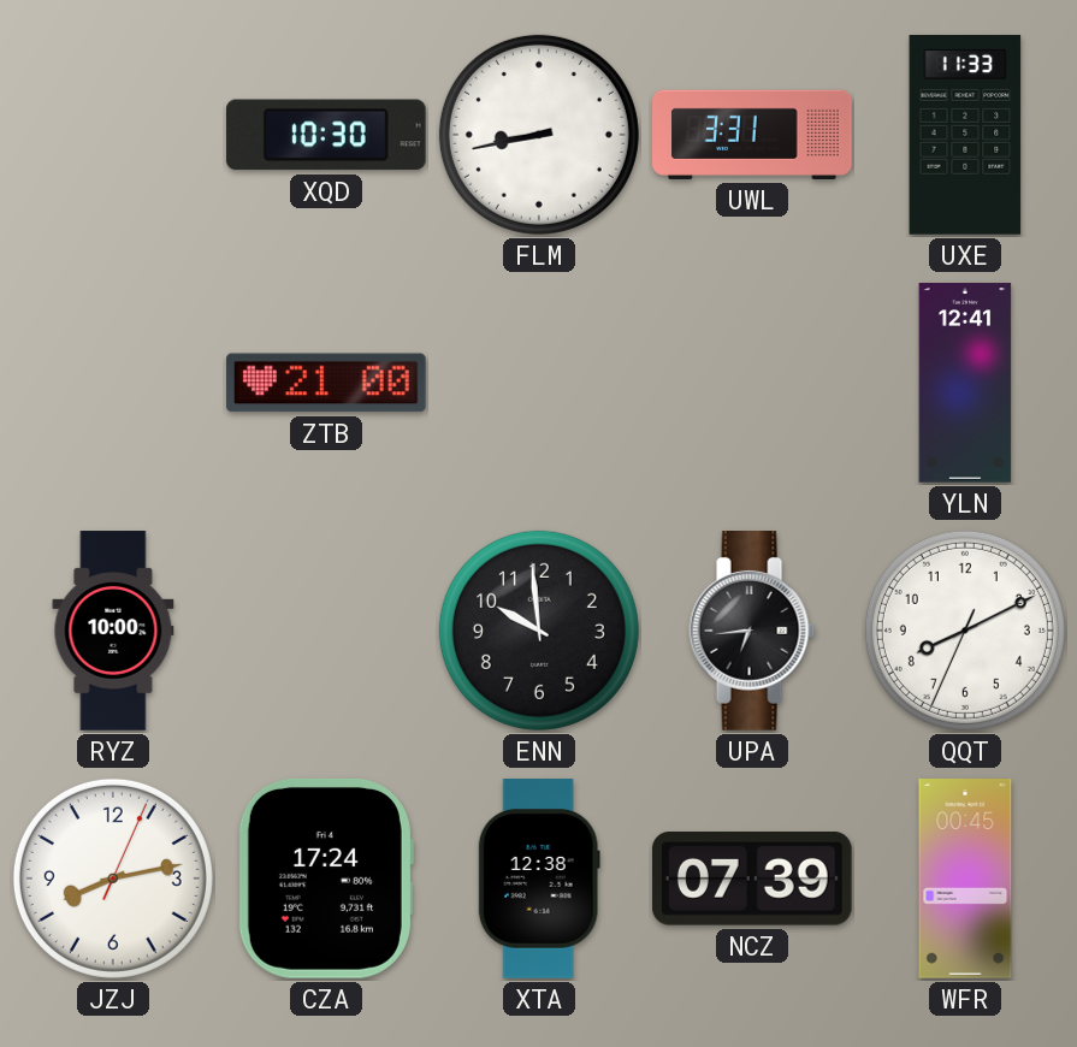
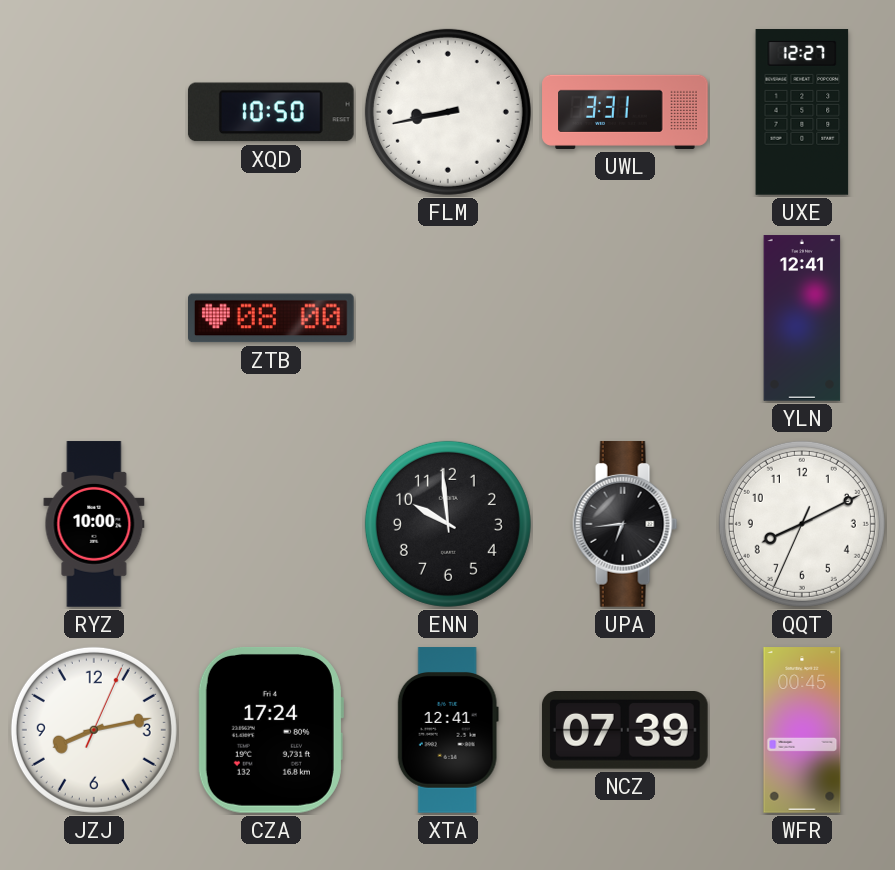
XQD: 10:30 -> 10:50 (271, 112)
UXE: 11:33 -> 12:27 (802, 112)
ZTB: 21:00 -> 08:00 (272, 318)
XTA: 12:38 -> 12:41 (448, 730)
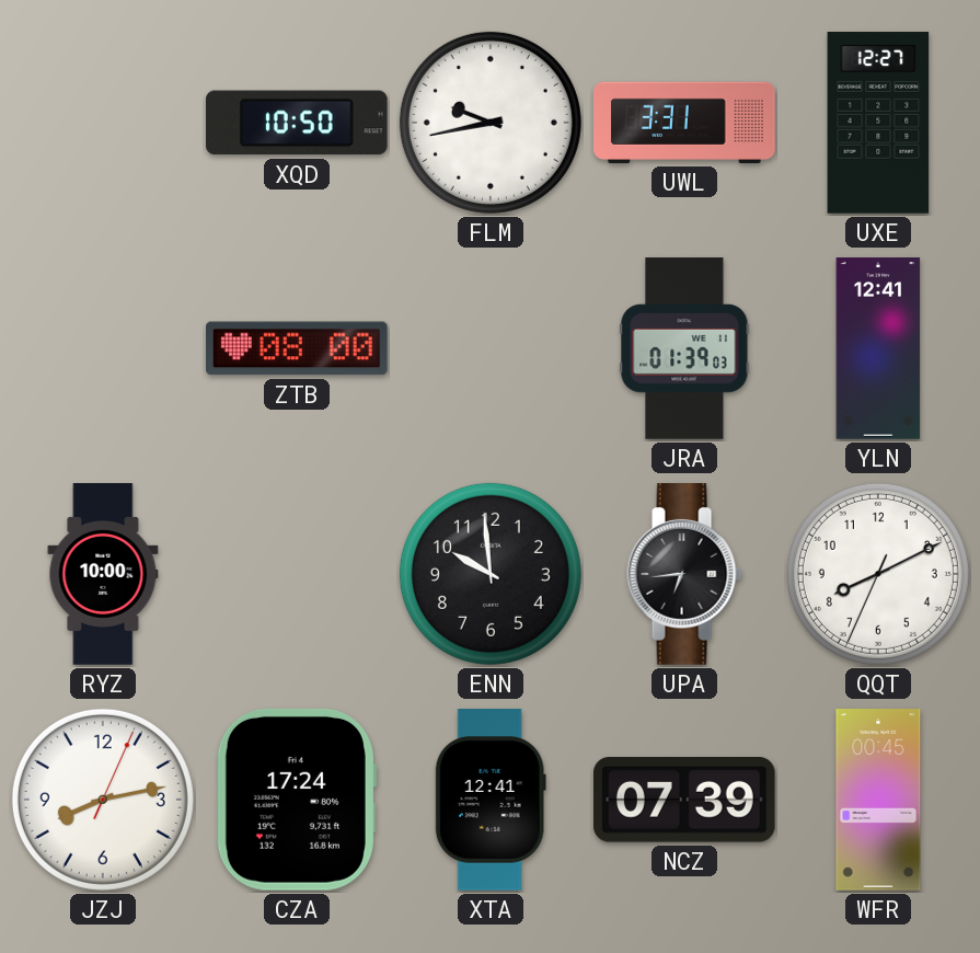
FLM: 8:43 -> 9:43 (491, 123)
JRA: none -> 01:39 (684, 348)
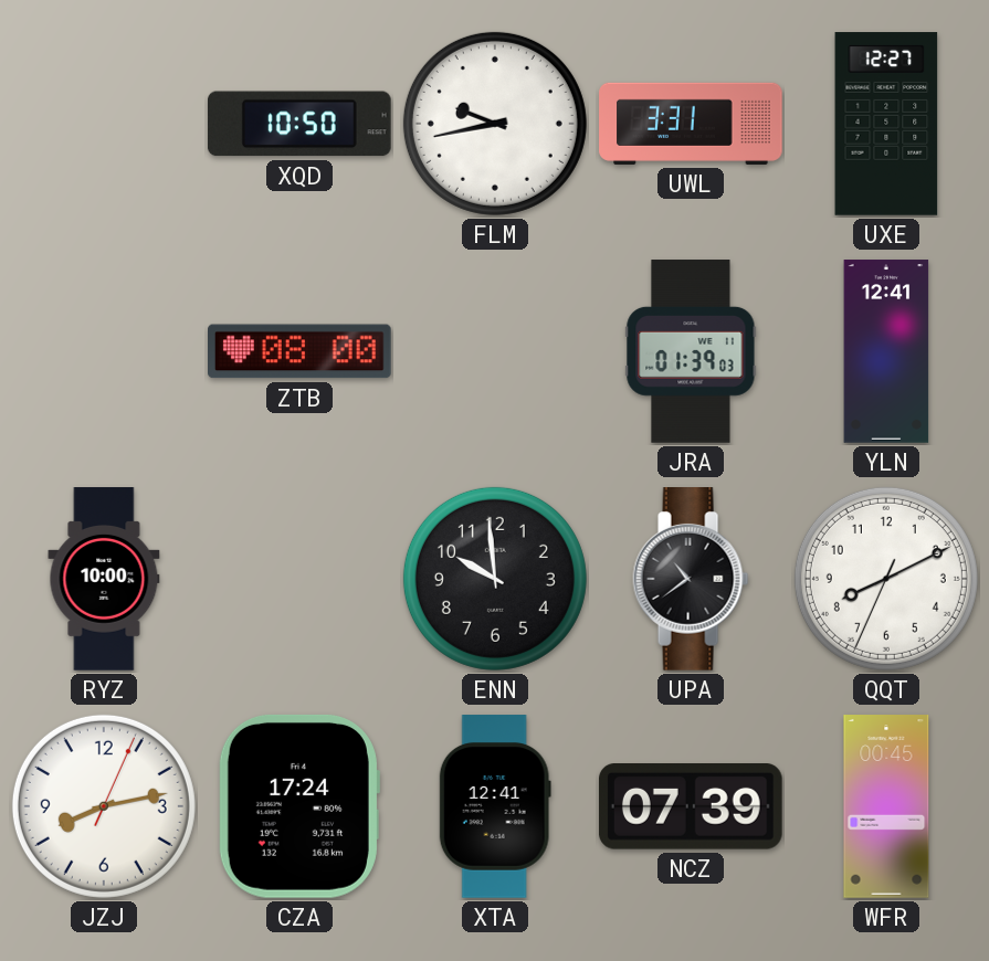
UPA: 6:44 -> 10:39 (691, 580)
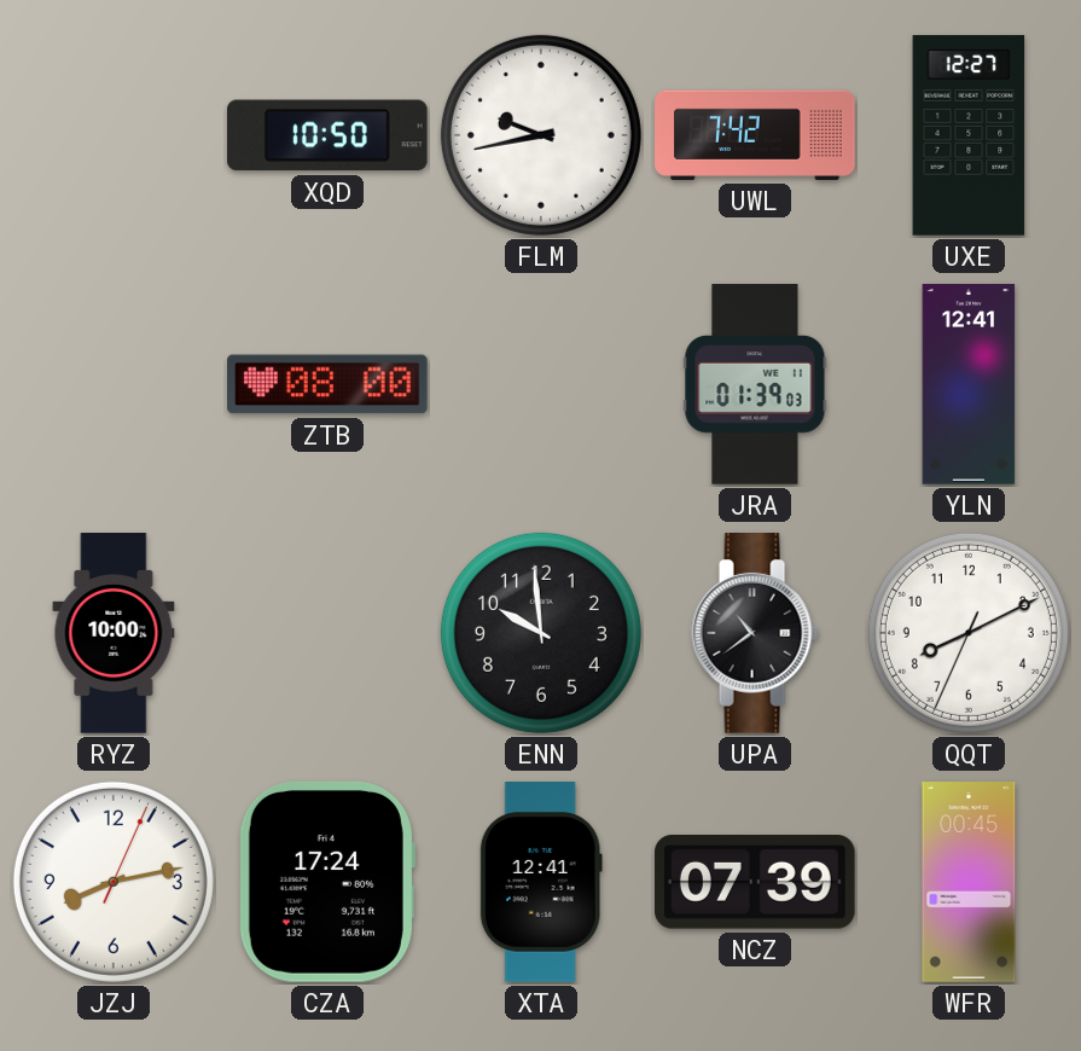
UWL: 3:31 -> 7:42 (755, 135)
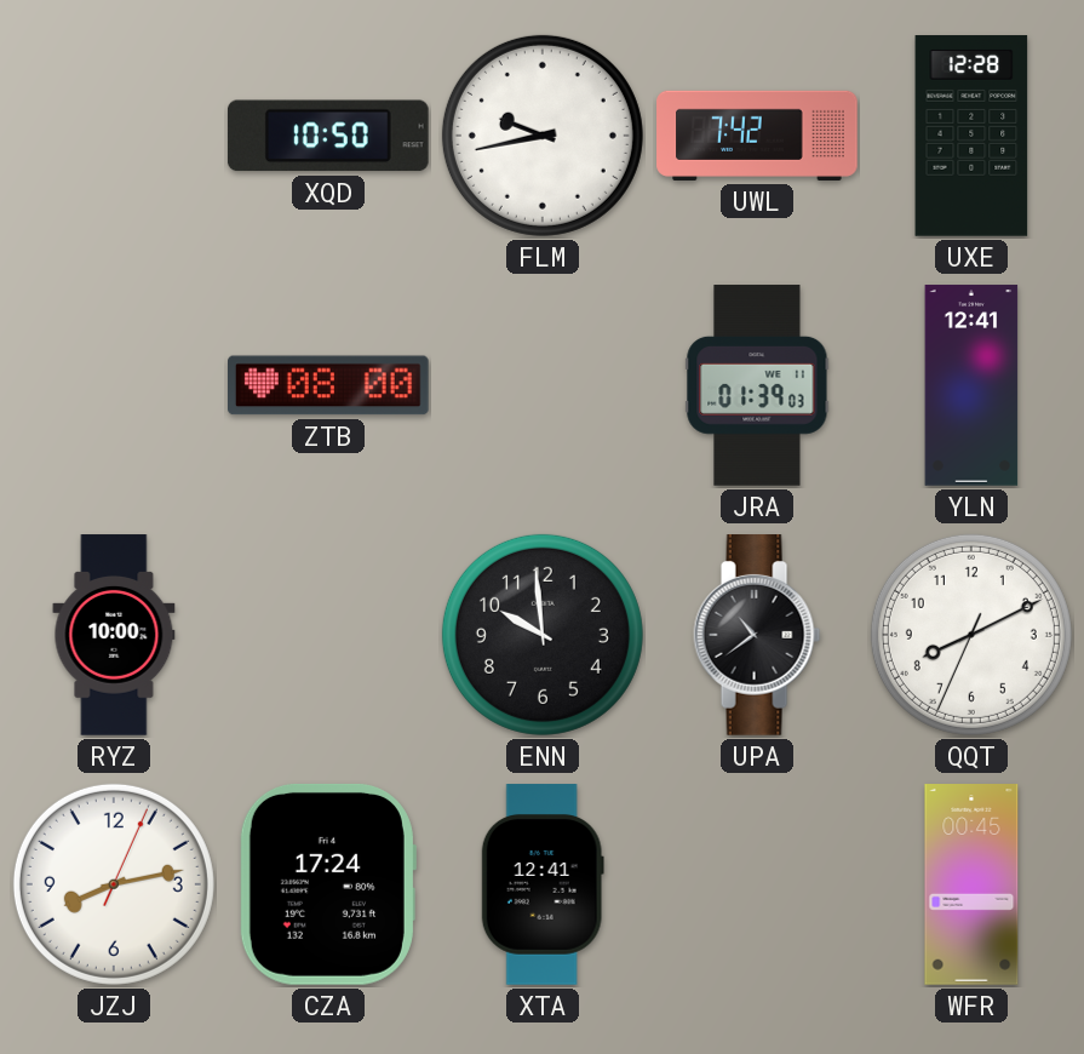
UXE: 12:27 -> 12:28 (971, 136)
NCZ: 07:39 -> none (755, 883)
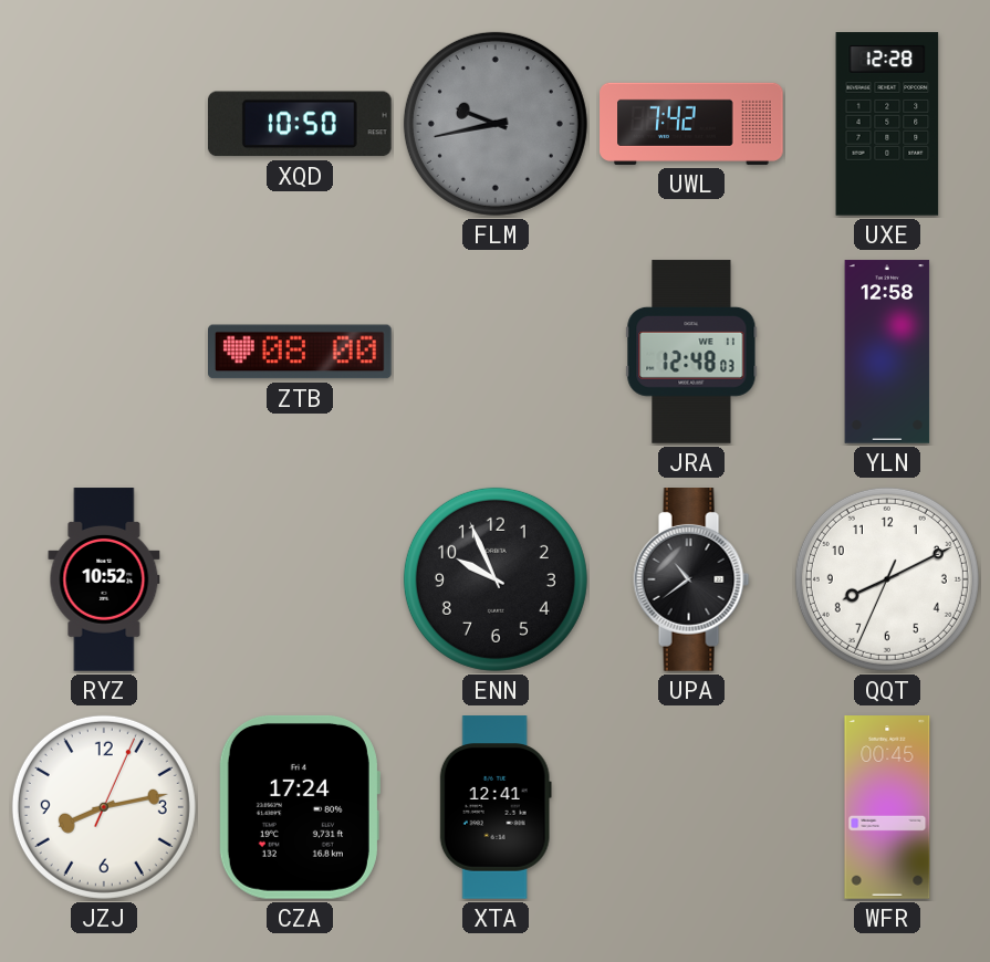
FLM dial: white -> grey (496, 124)
JRA: 01:39 -> 12:48 (691, 352)
YLN: 12:41 -> 12:58 (887, 352)
RYZ: 10:00 -> 10:52 (104, 579)
ENN: 9:59 -> 9:56 (496, 579)
